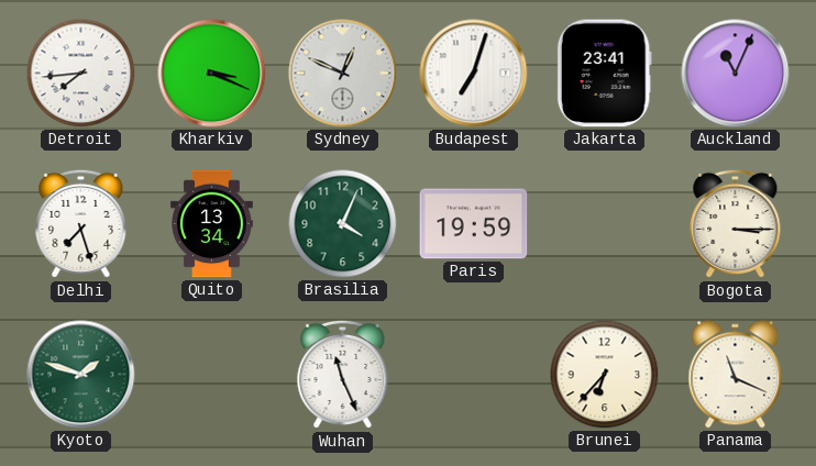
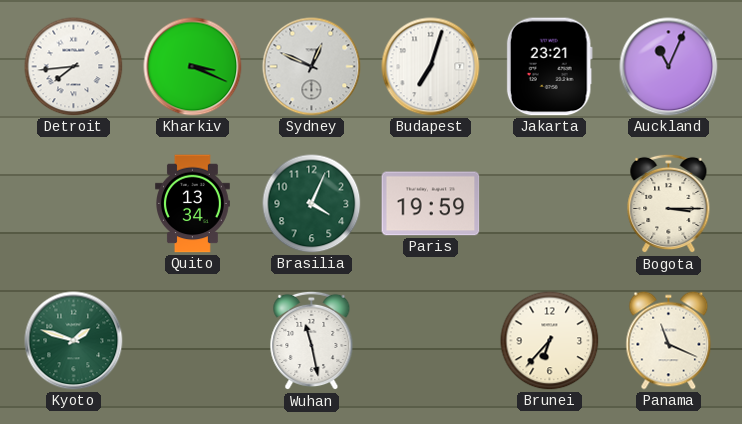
Jakarta: 23:41 -> 23:21 (549, 67)
Delhi: 7:27 -> none (81, 224)
Wuhan: 11:26 -> 11:28 (312, 341)
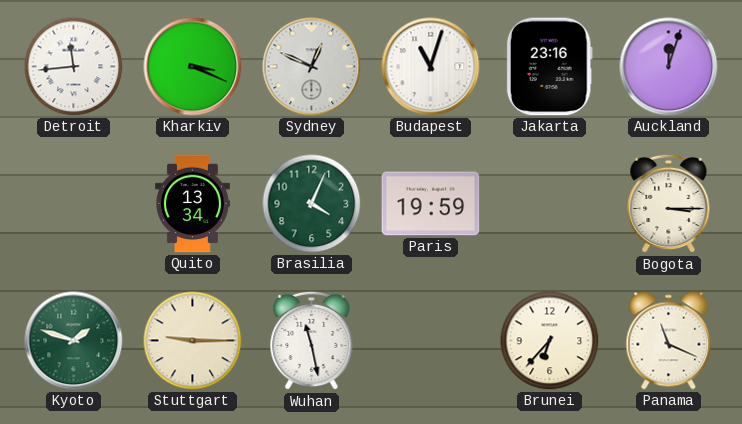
Detroit: 7:44 -> 11:44 (74, 67)
Budapest: 7:03 -> 11:03 (431, 67)
Jakarta: 23:21 -> 23:16 (549, 67)
Auckland: 11:04 -> 12:03 (669, 67)
Stuttgart: none -> 9:15 (193, 341)
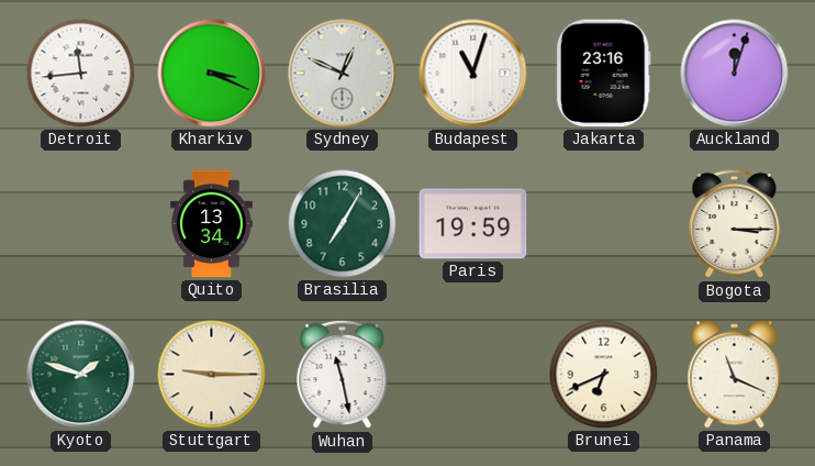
Brasilia: 4:04 -> 7:05 (343, 224)
Brunei: 6:37 -> 6:41 (604, 375)
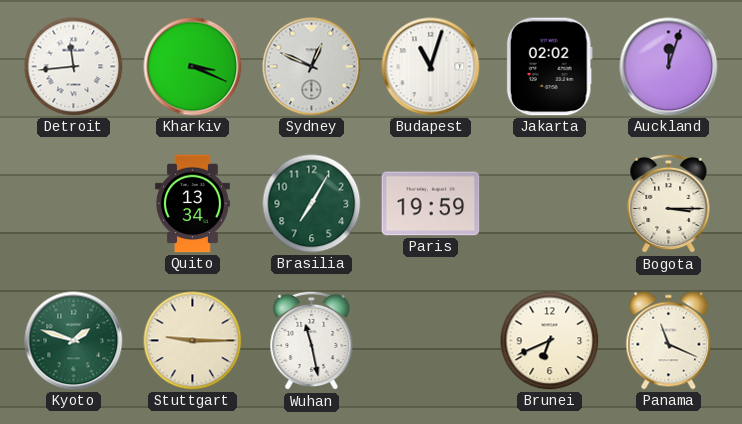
Jakarta: 23:16 -> 02:02 (549, 67)
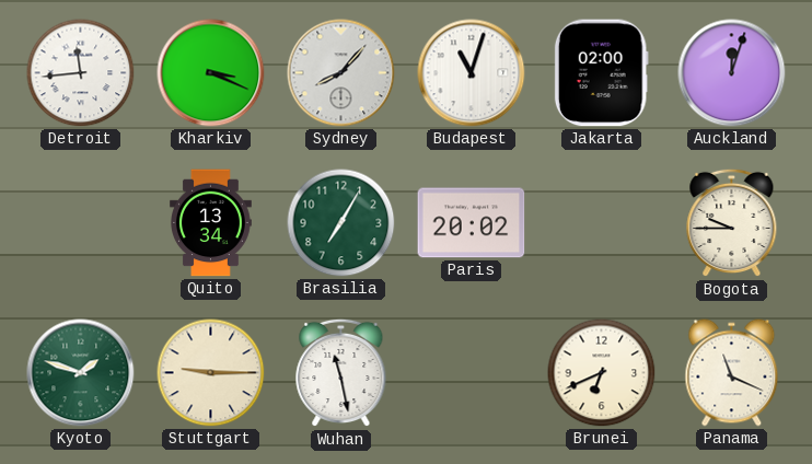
Sydney: 12:49 -> 8:07 (341, 73)
Jakarta: 02:02 -> 02:00 (601, 73)
Paris: 19:59 -> 20:02 (472, 223)
Bogota: 3:15 -> 9:45 (732, 223)
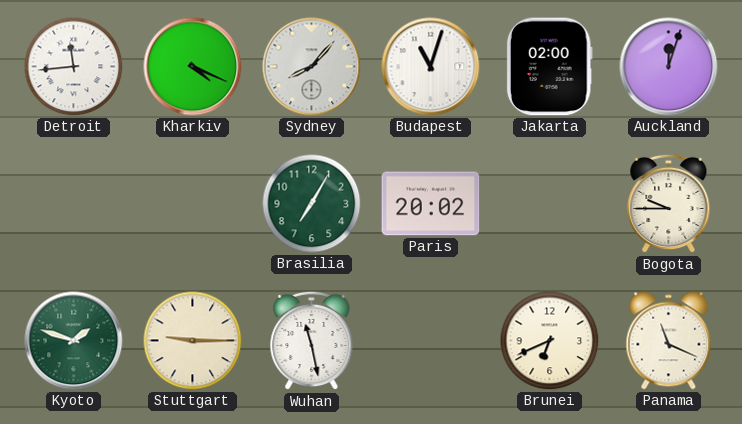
Kharkiv: 3:19 -> 4:19 (193, 67)
Quito: 13:34 -> none (211, 223)
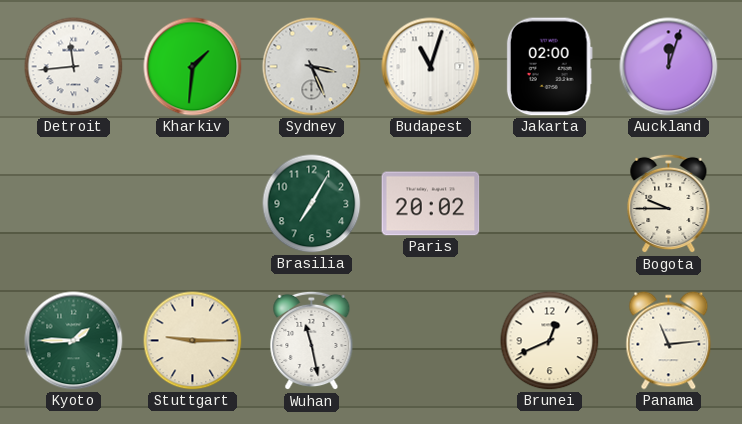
Kharkiv: 4:19 -> 1:31 (193, 67)
Sydney: 8:07 -> 3:26 (312, 67)
Kyoto: 1:48 -> 1:45 (74, 341)
Brunei: 6:41 -> 12:41 (550, 341)
Panama: 11:19 -> 11:14 (669, 341)
